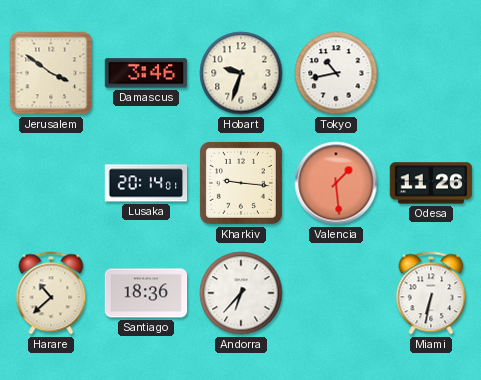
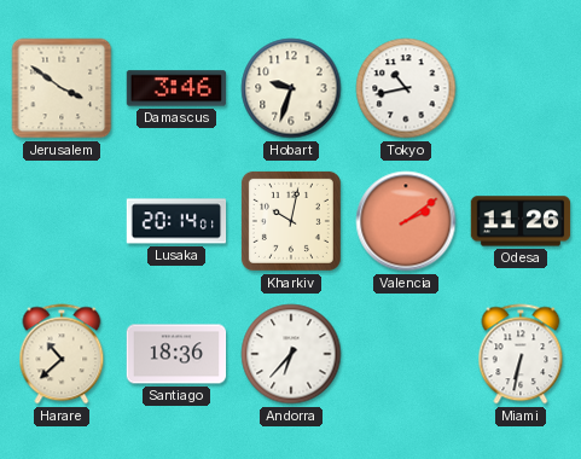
Kharkiv: 9:16 -> 10:02 (291, 221)
Valencia: 1:29 -> 2:09 (406, 221)
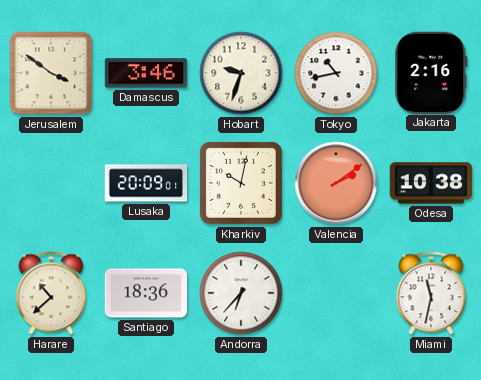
Jakarta: none -> 2:16 (431, 72)
Lusaka: 20:14 -> 20:09 (146, 183)
Odesa: 11:26 -> 10:38 (431, 183)
Miami: 6:32 -> 11:32 (431, 293)
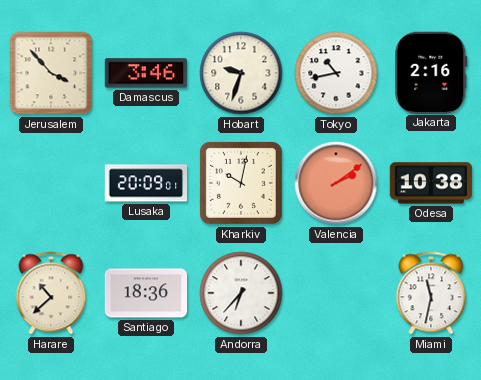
Jerusalem: 3:51 -> 3:53 (51, 73)
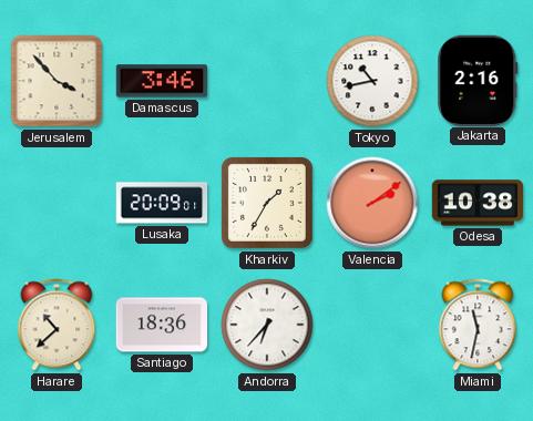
Hobart: 9:33 -> none (241, 73)
Kharkiv: 10:02 -> 1:35 (267, 203)
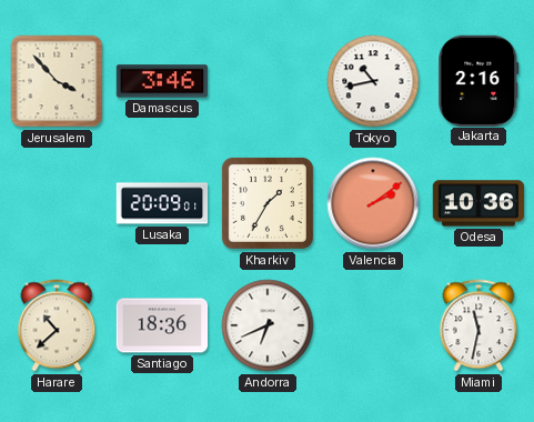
Odesa: 10:38 -> 10:36 (478, 203)
Andorra: 6:37 -> 6:41 (268, 325)
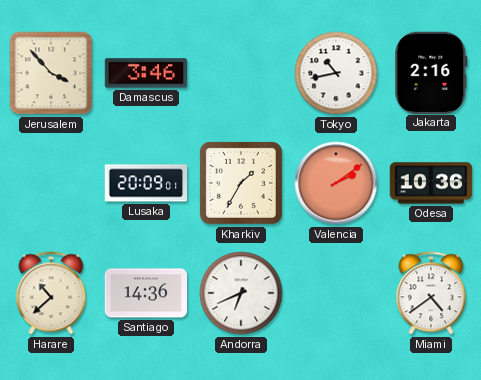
Santiago: 18:36 -> 14:36 (146, 293)
Miami: 11:32 -> 4:39 (431, 293)
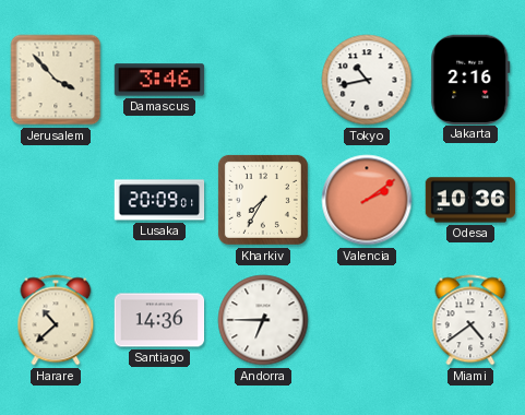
Kharkiv: 1:35 -> 7:35 (263, 200)
Andorra: 6:41 -> 6:45 (263, 320)
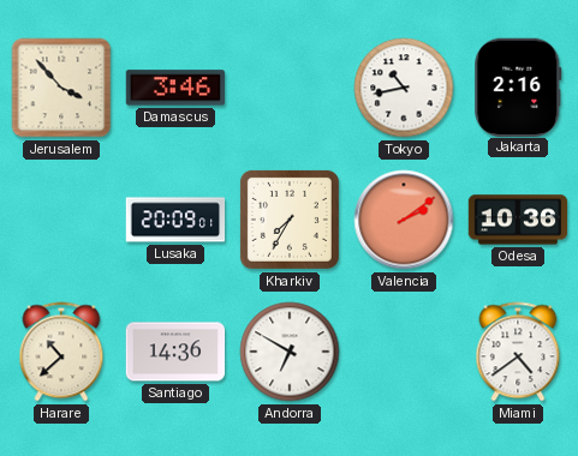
Andorra: 6:45 -> 6:50 (290, 352)
